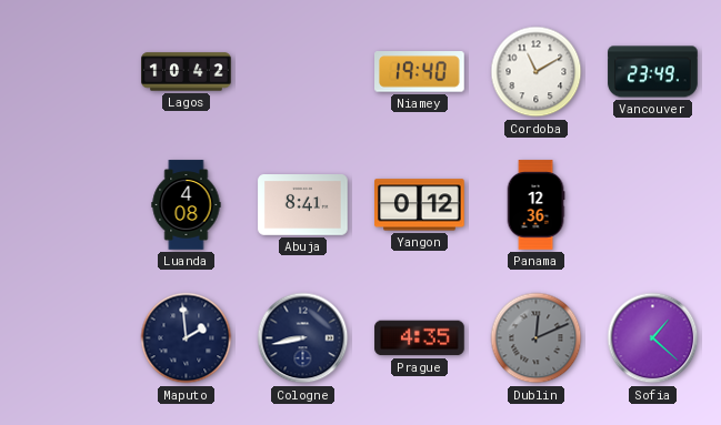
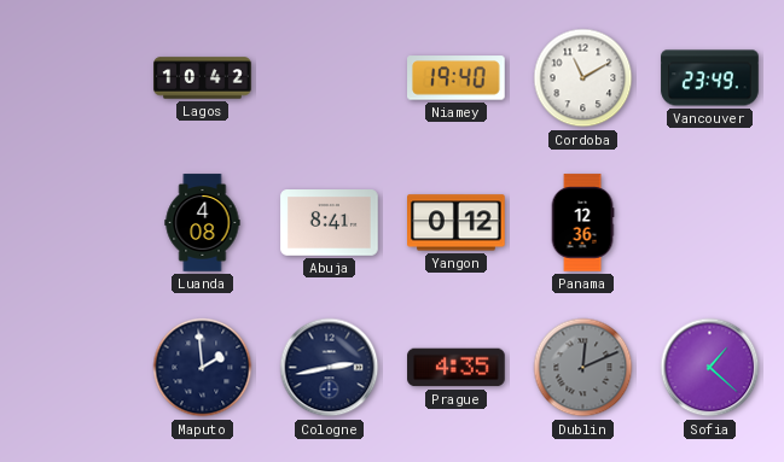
Cologne: 8:43 -> 2:43 (330, 368)
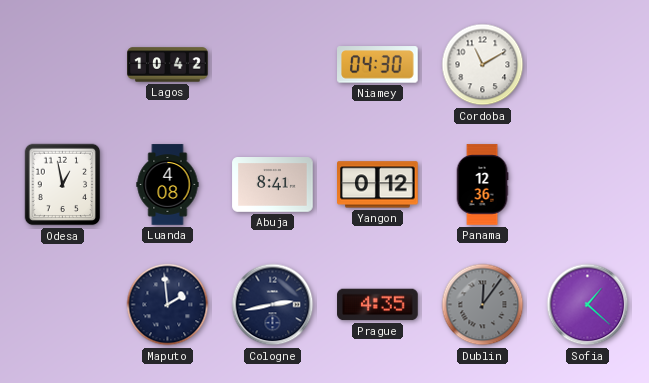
Niamey: 19:40 -> 04:30 (378, 65)
Vancouver: 23:49 -> none (710, 78)
Odesa: none -> 12:58 (63, 185)
Dublin: 12:11 -> 12:06 (483, 305)
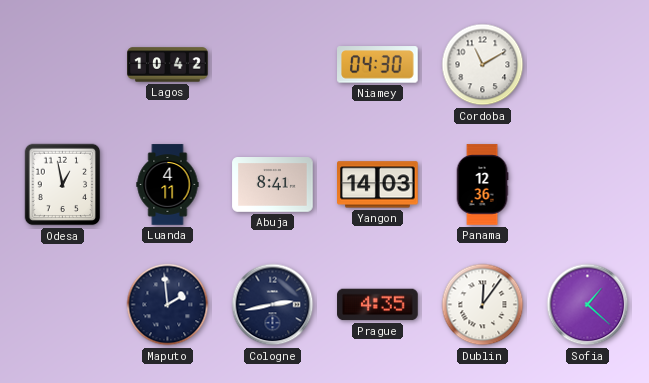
Luanda: 4:08 -> 4:11 (168, 185)
Yangon: 0:12 -> 14:03 (378, 185)
Dublin dial: grey -> white (483, 305)
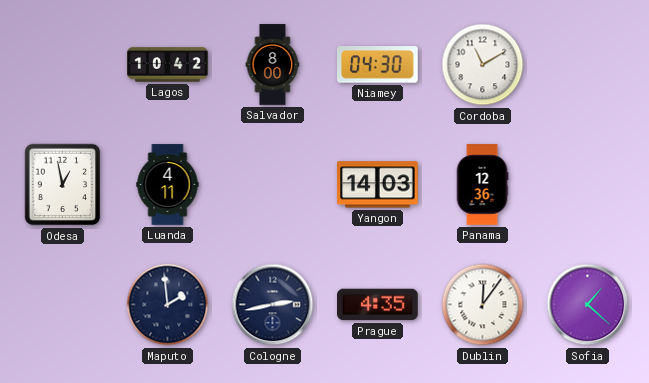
Salvador: none -> 8:00 (273, 65)
Abuja: 8:41 -> none (273, 185)
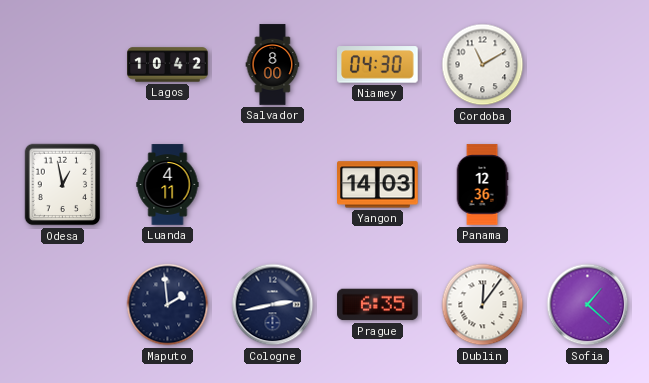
Prague: 4:35 -> 6:35 (378, 305)
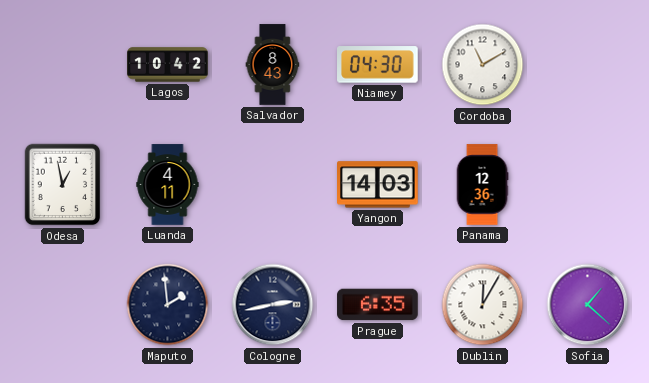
Salvador: 8:00 -> 8:43 (273, 65)
Dublin: 12:06 -> 12:05 (483, 305)
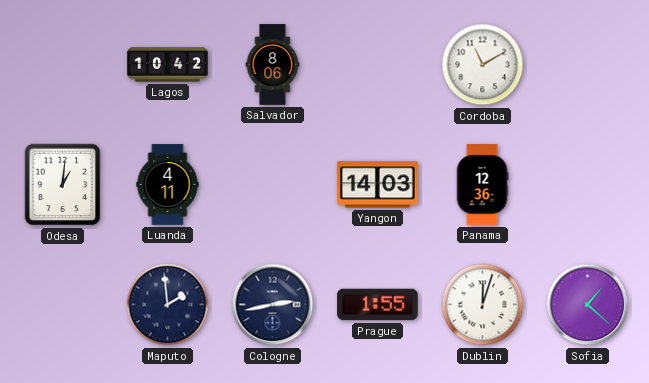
Salvador: 8:43 -> 8:06 (273, 65)
Niamey: 04:30 -> none (378, 65)
Odesa: 12:58 -> 1:01 (63, 185)
Prague: 6:35 -> 1:55 (378, 305)
Dublin: 12:05 -> 12:03 (483, 305)
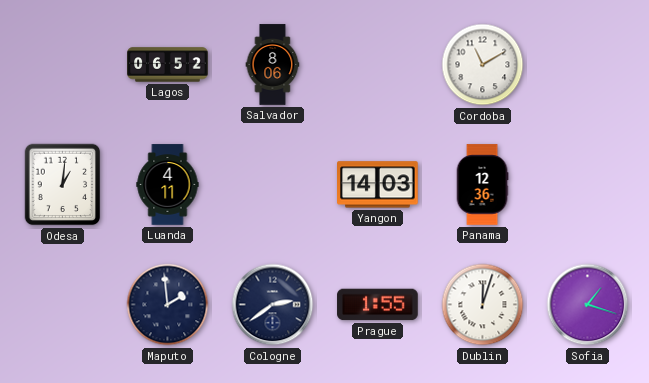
Lagos: 10:42 -> 06:52 (168, 65)
Cologne: 2:43 -> 2:39 (273, 305)
Sofia: 1:22 -> 1:18 (588, 305)
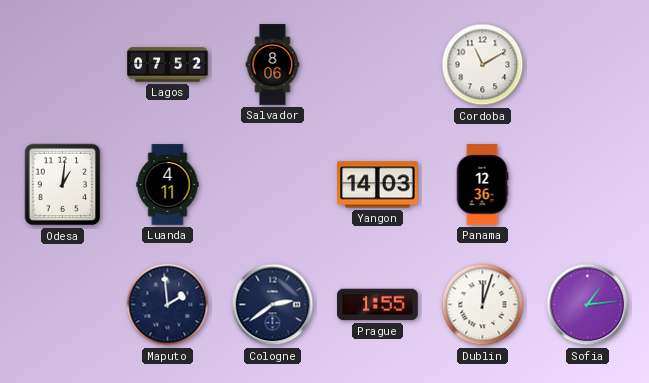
Lagos: 06:52 -> 07:52 (168, 65)
Sofia: 1:18 -> 1:14 (588, 305)
